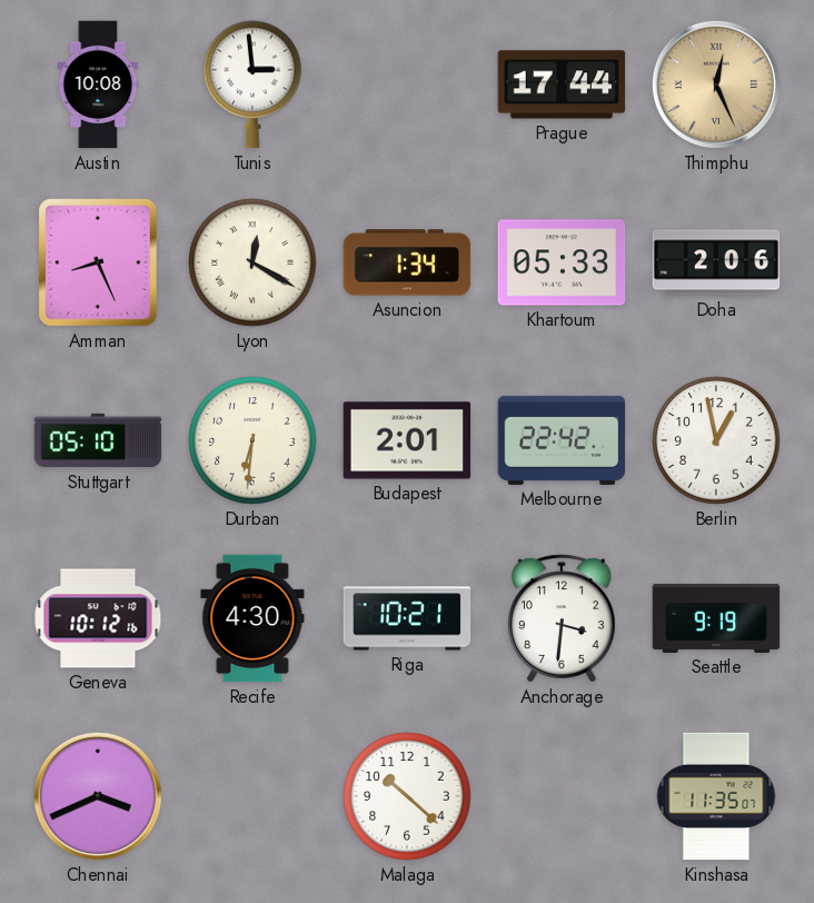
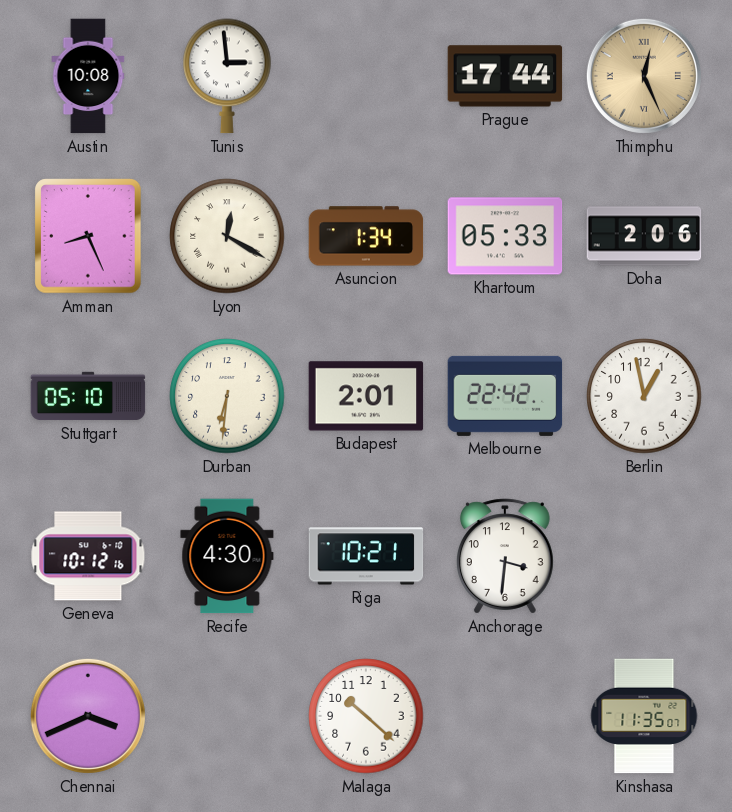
Seattle: 9:19 -> none (716, 618)
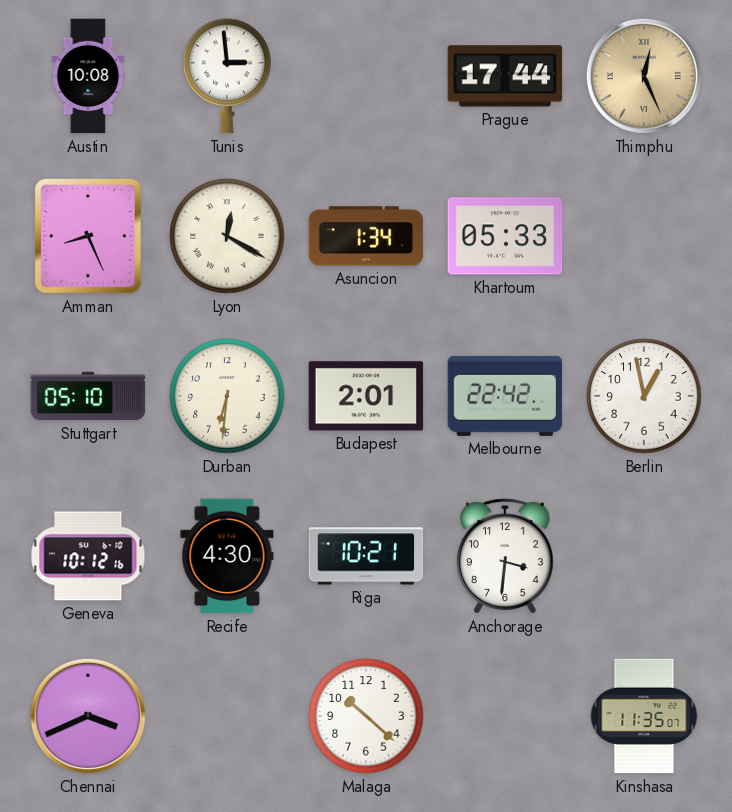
Doha: 2:06 -> none (644, 236)
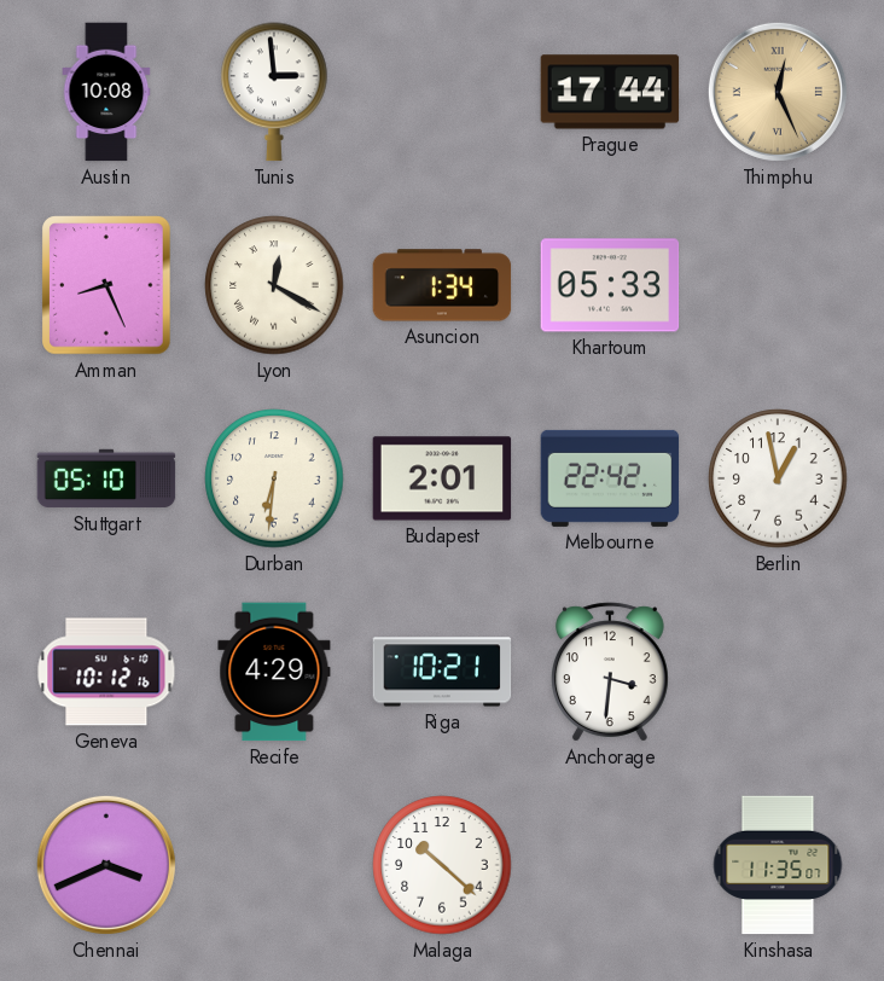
Recife: 4:30 -> 4:29 (274, 672)
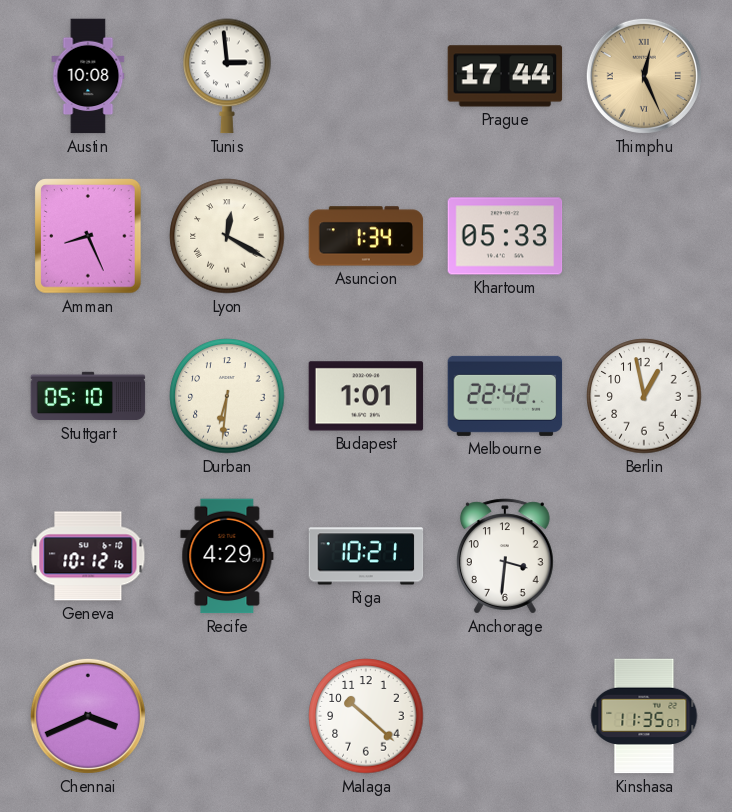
Budapest: 2:01 -> 1:01 (366, 396)
